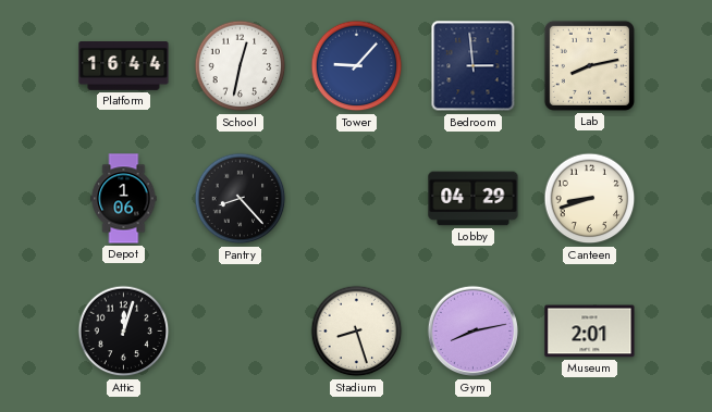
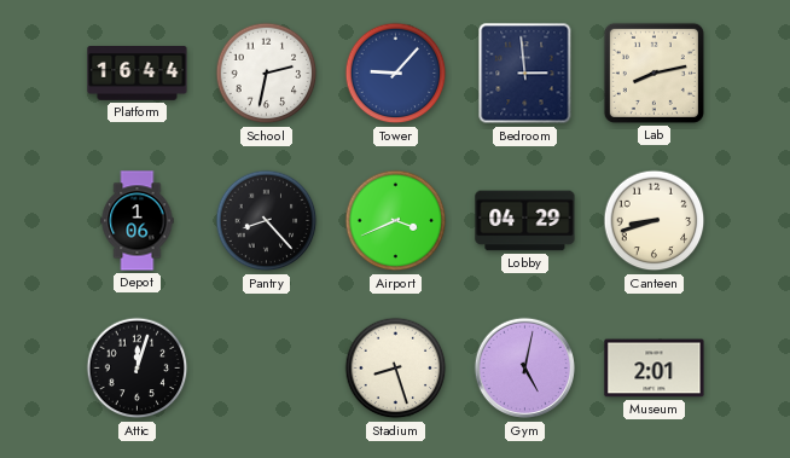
School: 12:32 -> 2:32 (267, 74)
Airport: none -> 3:41 (396, 221)
Gym: 8:13 -> 5:02 (525, 369)
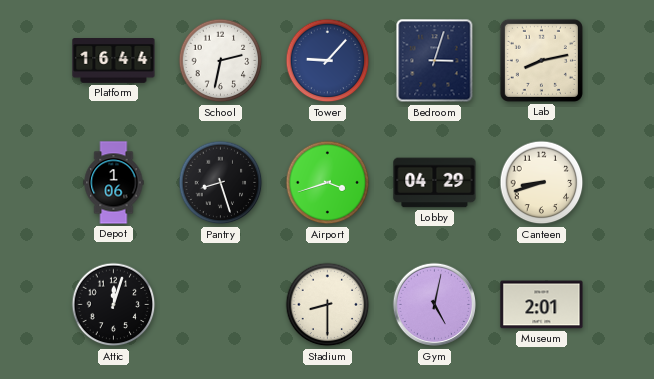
Bedroom: 2:59 -> 3:03 (435, 61)
Pantry: 8:23 -> 8:27 (221, 183)
Airport: 3:41 -> 3:42 (328, 183)
Stadium: 8:27 -> 8:30 (328, 305)
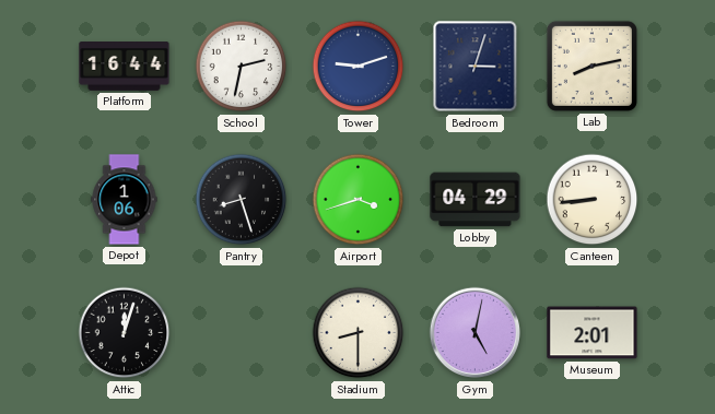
Tower: 9:07 -> 9:12 (359, 67)
Canteen: 8:42 -> 8:44 (593, 200)
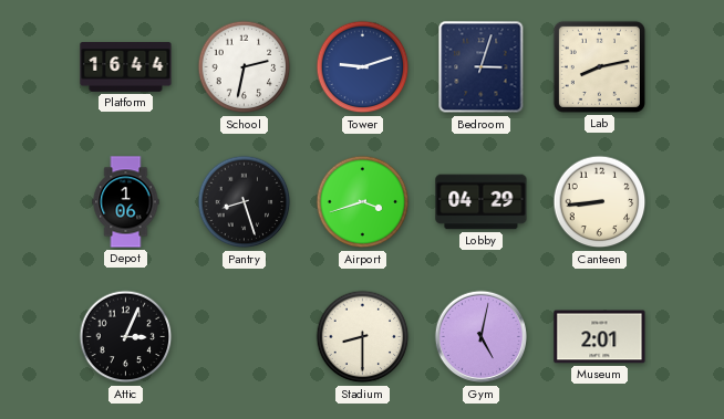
Attic: 12:03 -> 3:04 (126, 337)
